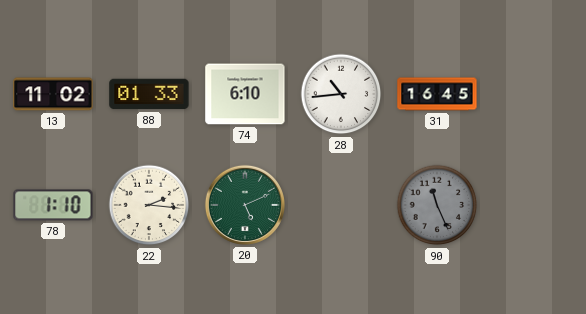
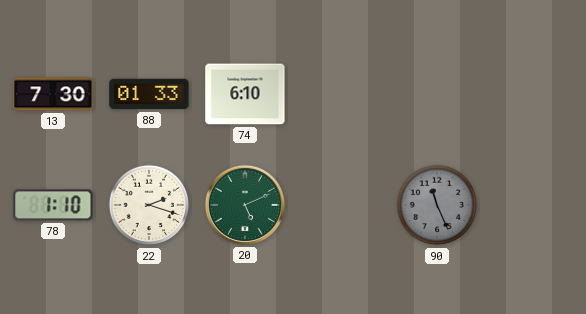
13: 11:02 -> 7:30 (53, 94)
28: 10:44 -> none (341, 94)
31: 16:45 -> none (437, 94)
22: 2:16 -> 2:18 (149, 205)
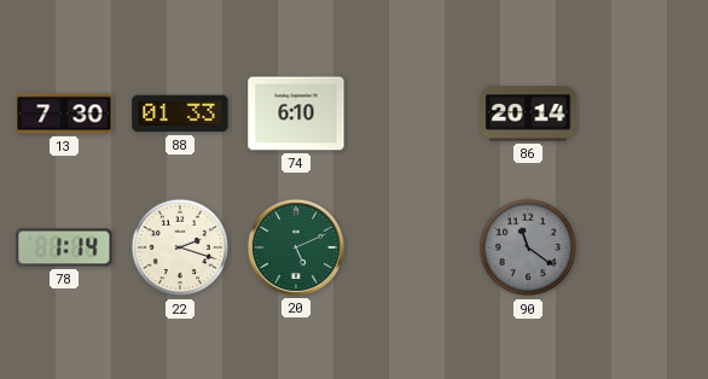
86: none -> 20:14 (528, 113)
78: 1:10 -> 1:14 (64, 247)
90: 11:26 -> 11:21 (528, 247)
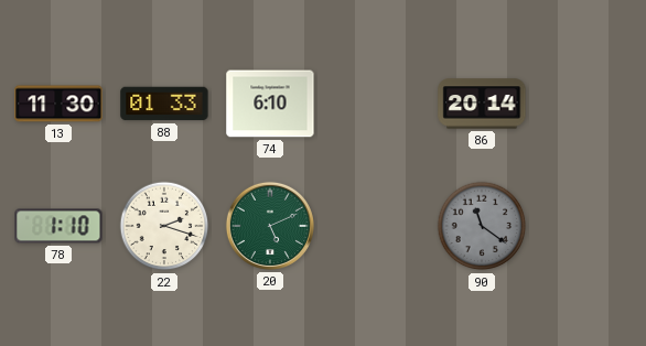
13: 7:30 -> 11:30 (58, 104)
78: 1:14 -> 1:10 (58, 226)
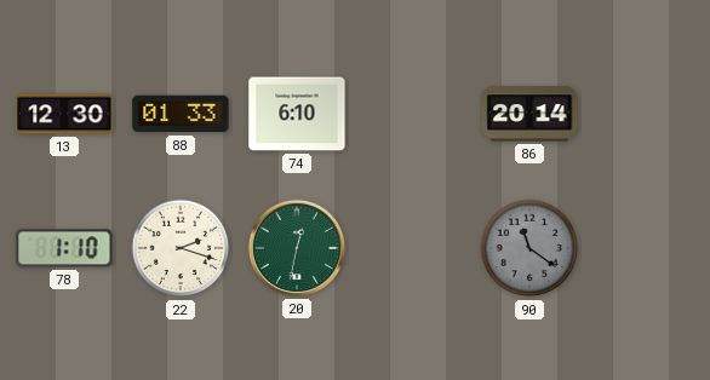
13: 11:30 -> 12:30 (64, 114)
20: 5:11 -> 12:32 (297, 248)
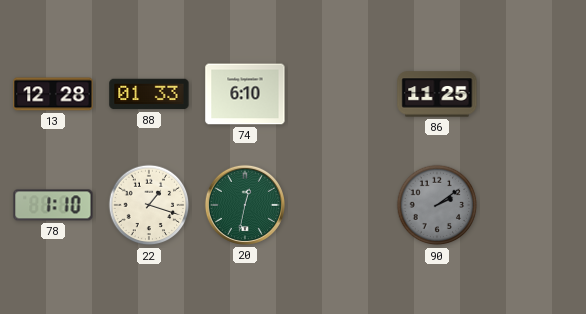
13: 12:30 -> 12:28 (53, 94)
86: 20:14 -> 11:25 (437, 94)
22: 2:18 -> 1:18 (149, 205)
90: 11:21 -> 2:09 (437, 205)
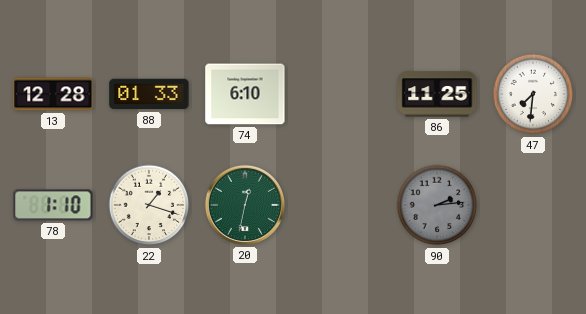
47: none -> 7:31 (533, 94)
90: 2:09 -> 2:14 (437, 205)
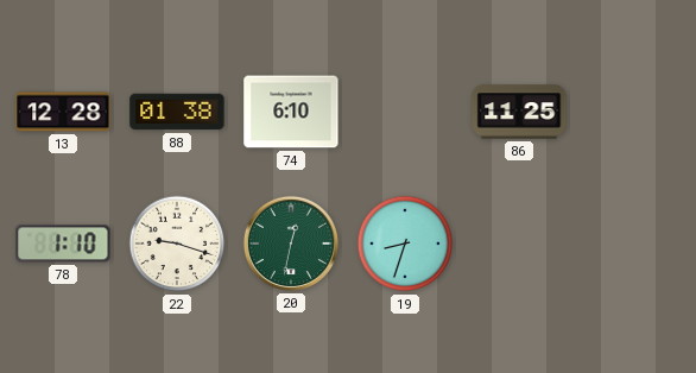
88: 01:33 -> 01:38 (177, 112)
47: 7:31 -> none (533, 94)
22: 1:18 -> 9:18 (177, 244)
19: none -> 8:33 (405, 244)
90: 2:14 -> none (437, 205)
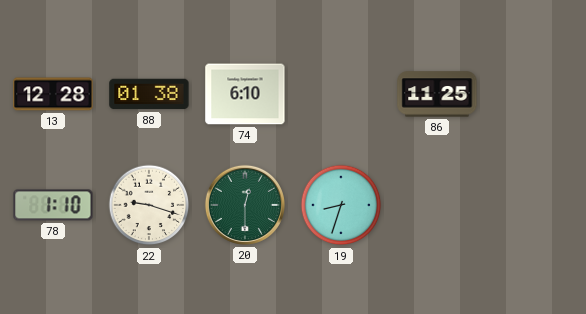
20: 12:32 -> 12:30 (245, 205)
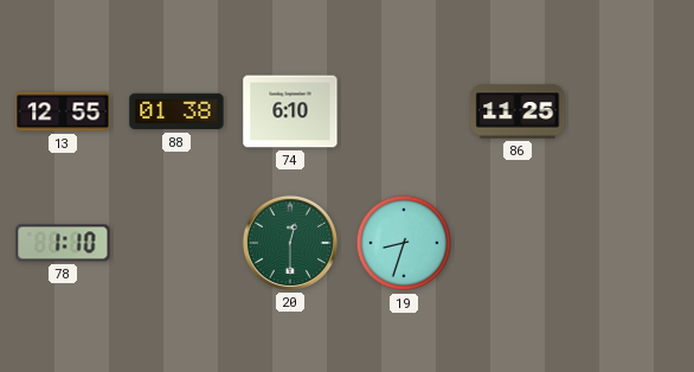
13: 12:28 -> 12:55 (63, 111)
22: 9:18 -> none (149, 205)
